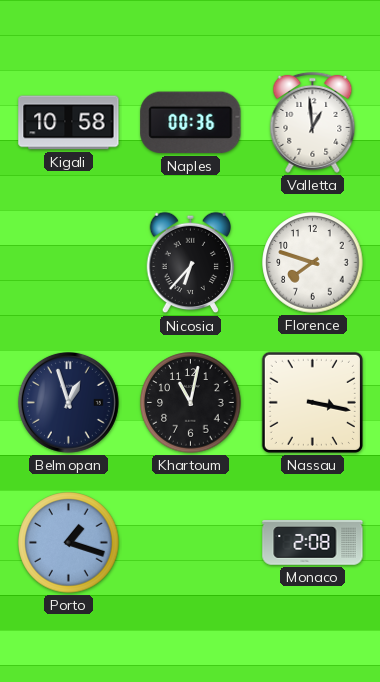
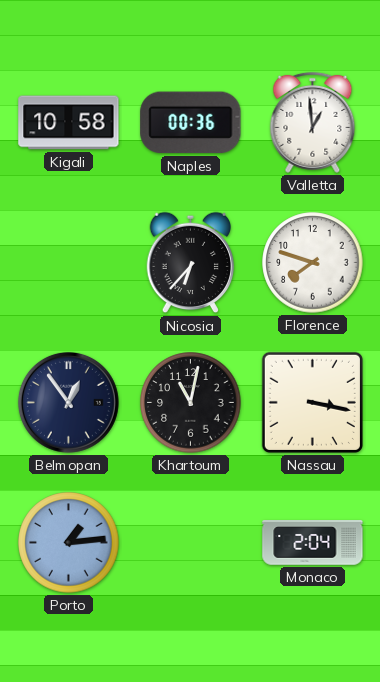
Belmopan: 12:57 -> 12:54 (68, 402)
Porto: 1:18 -> 1:14 (69, 543)
Monaco: 2:08 -> 2:04 (313, 543)
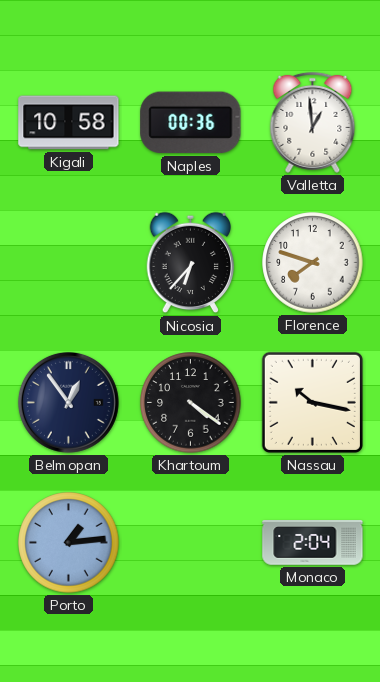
Khartoum: 11:02 -> 4:21 (191, 403)
Nassau: 3:17 -> 10:17 (312, 402)
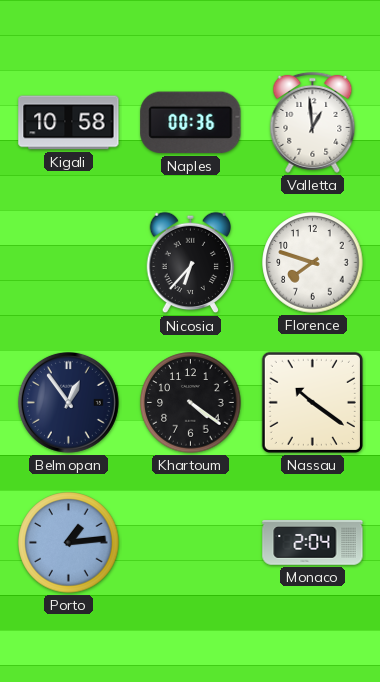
Nassau: 10:17 -> 10:21 (312, 402)
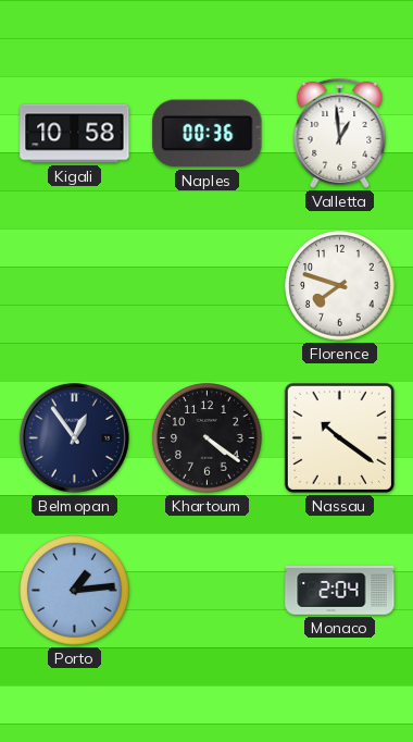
Nicosia: 6:37 -> none (191, 263)
